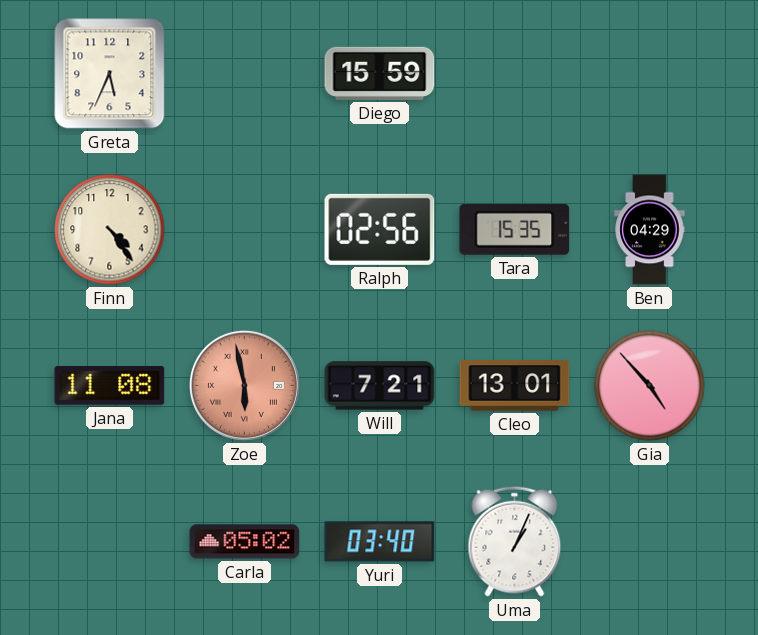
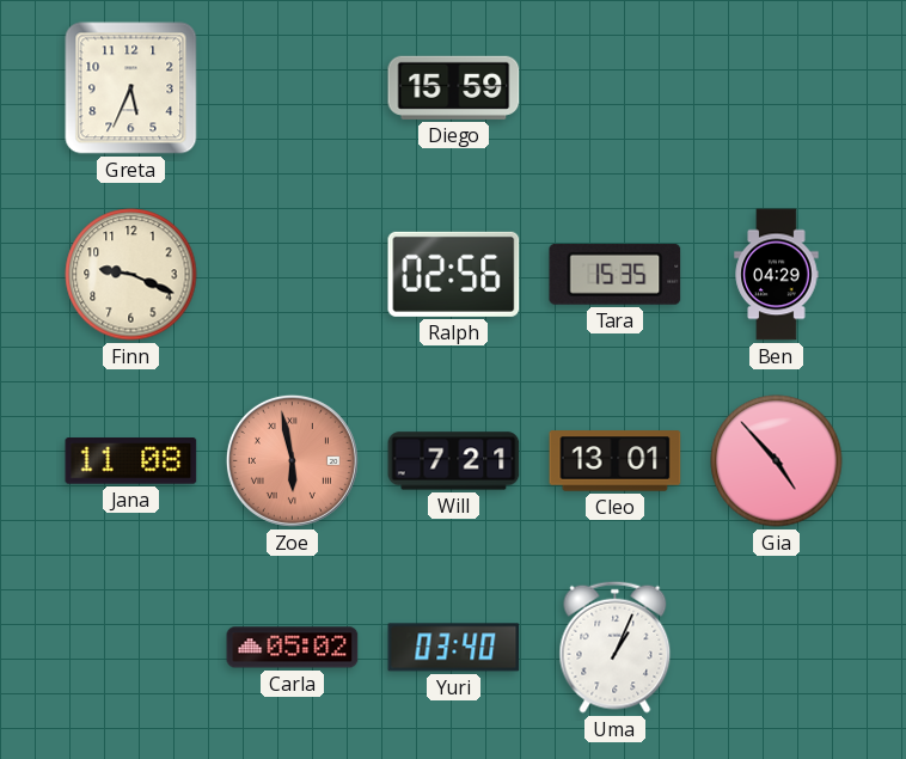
Finn: 4:24 -> 9:19 (131, 275)
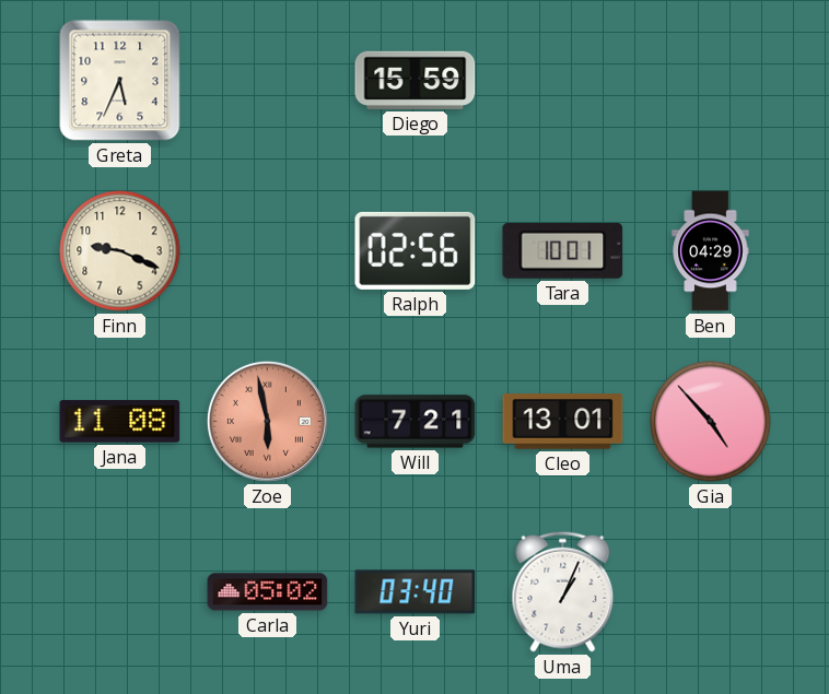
Tara: 15:35 -> 10:01 (563, 250)
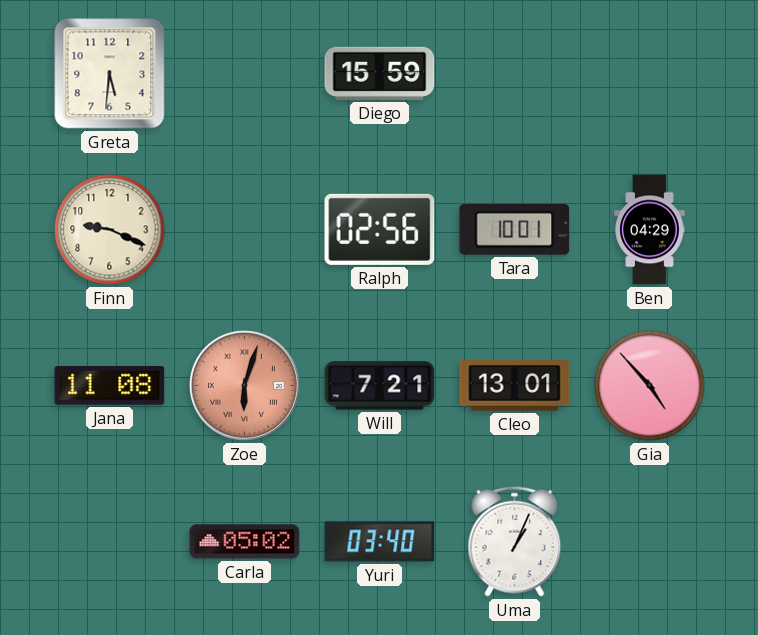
Greta: 5:34 -> 5:31 (110, 74)
Zoe: 5:58 -> 6:03 (244, 385)
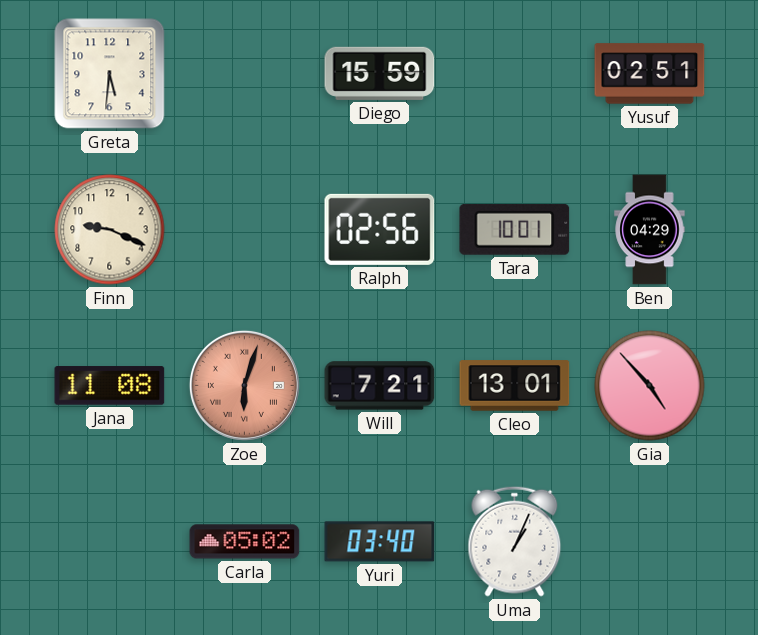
Yusuf: none -> 02:51 (650, 74)
